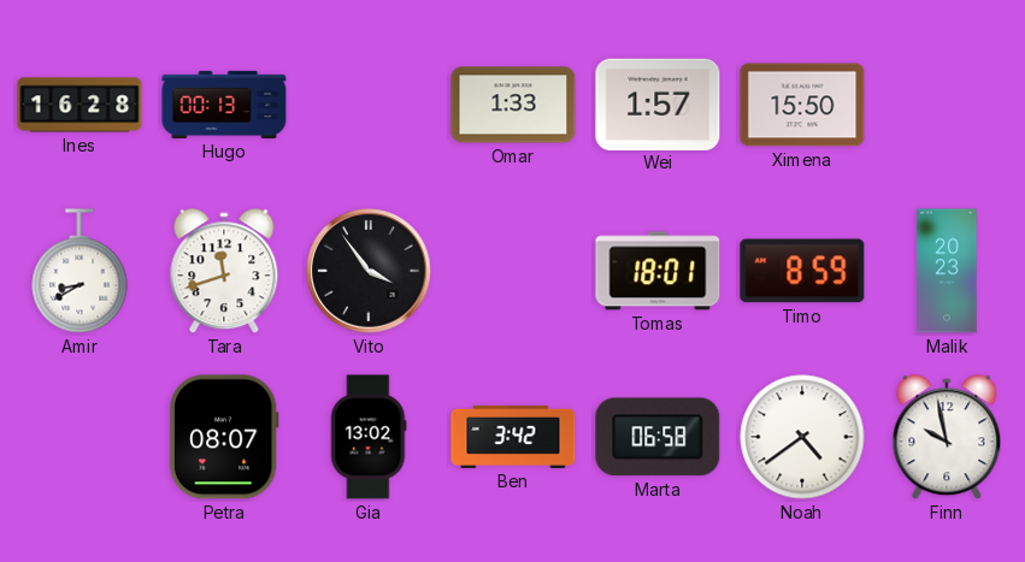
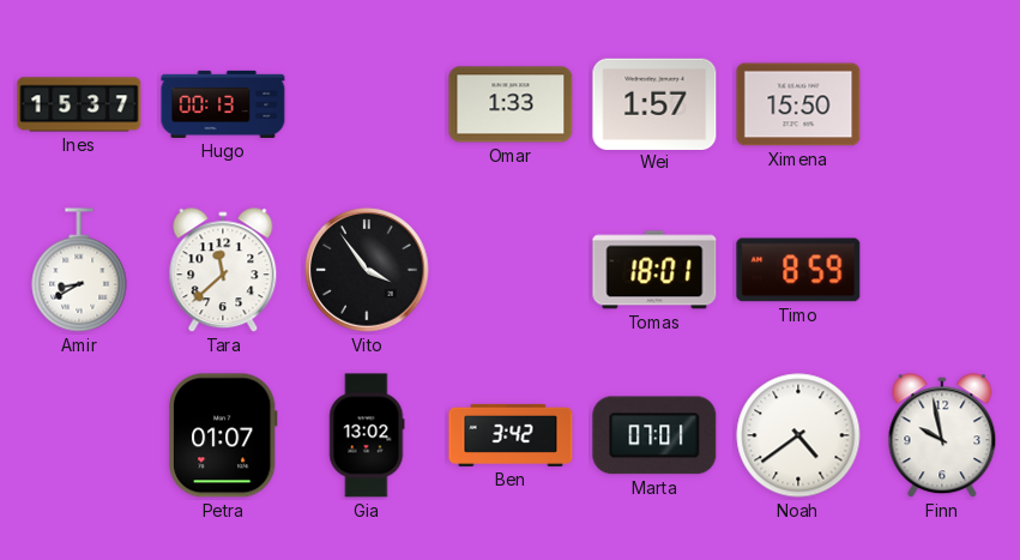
Ines: 16:28 -> 15:37 (79, 104)
Tara: 11:42 -> 11:38 (223, 271)
Malik: 20:23 -> none (947, 271)
Petra: 08:07 -> 01:07 (223, 435)
Marta: 06:58 -> 07:01 (654, 435)
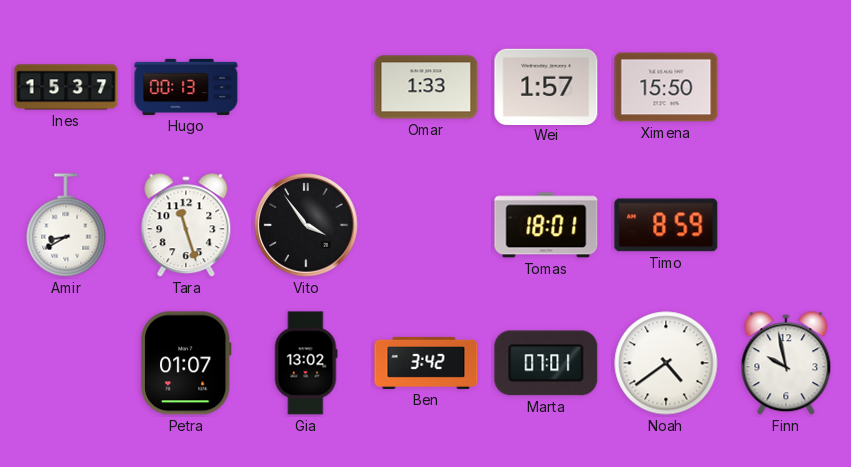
Tara: 11:38 -> 11:27 (186, 226)
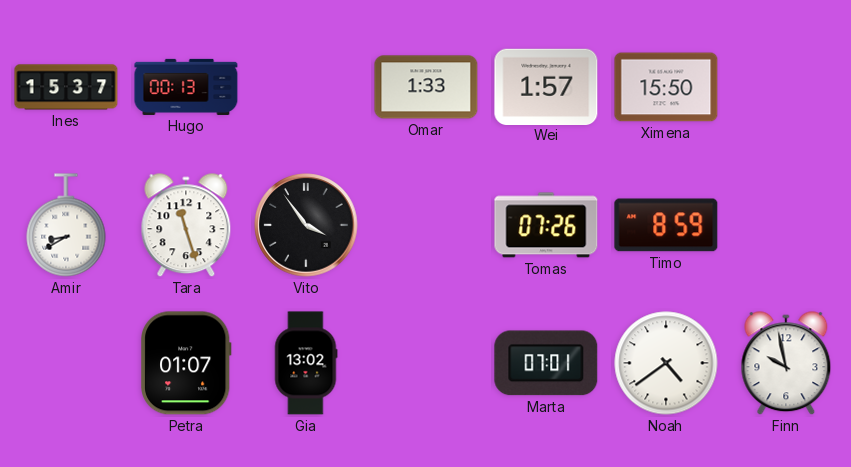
Tomas: 18:01 -> 07:26 (546, 225)
Ben: 3:42 -> none (426, 363)
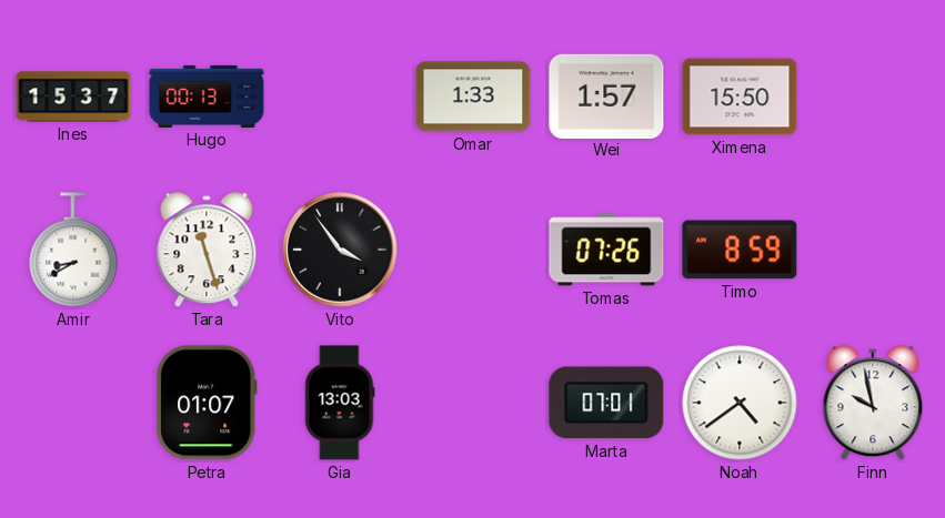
Gia: 13:02 -> 13:03 (340, 403)
